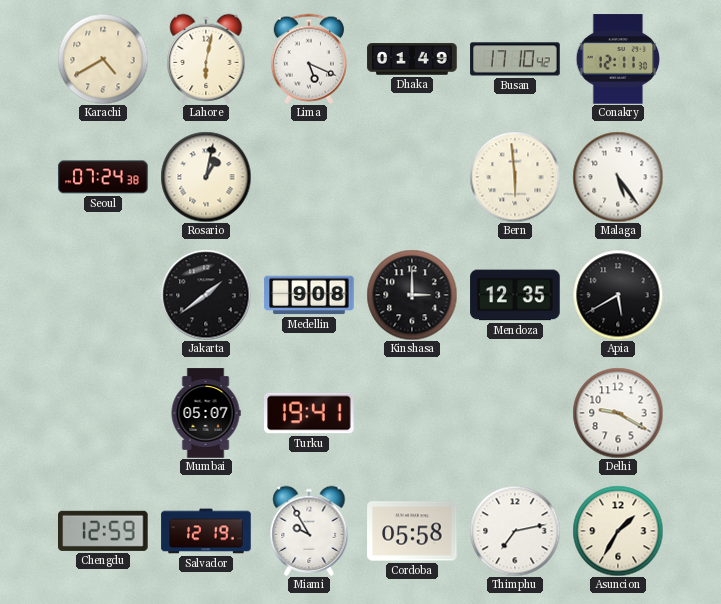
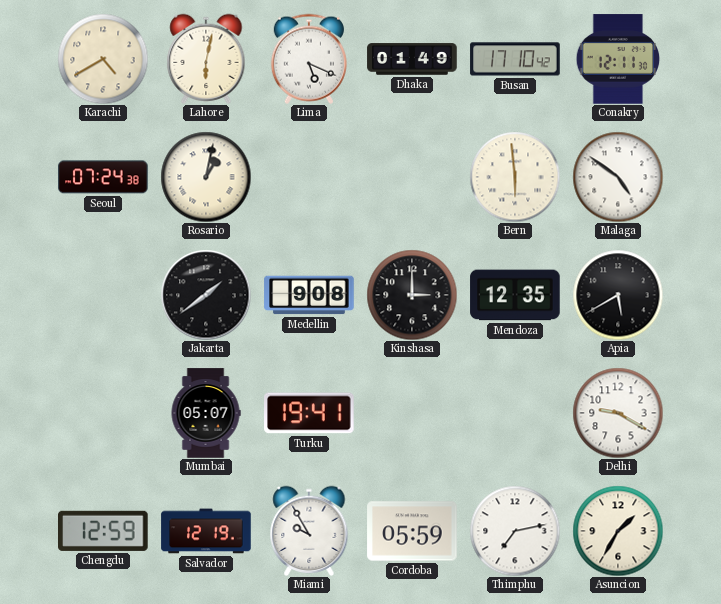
Malaga: 5:24 -> 4:51 (618, 177)
Cordoba: 05:58 -> 05:59 (412, 531)
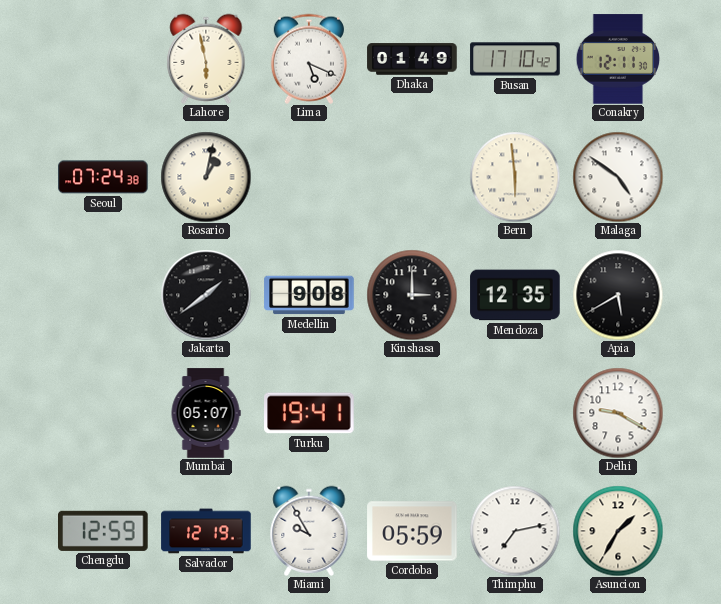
Karachi: 4:40 -> none (103, 59)
Lahore: 6:02 -> 5:58 (206, 58)
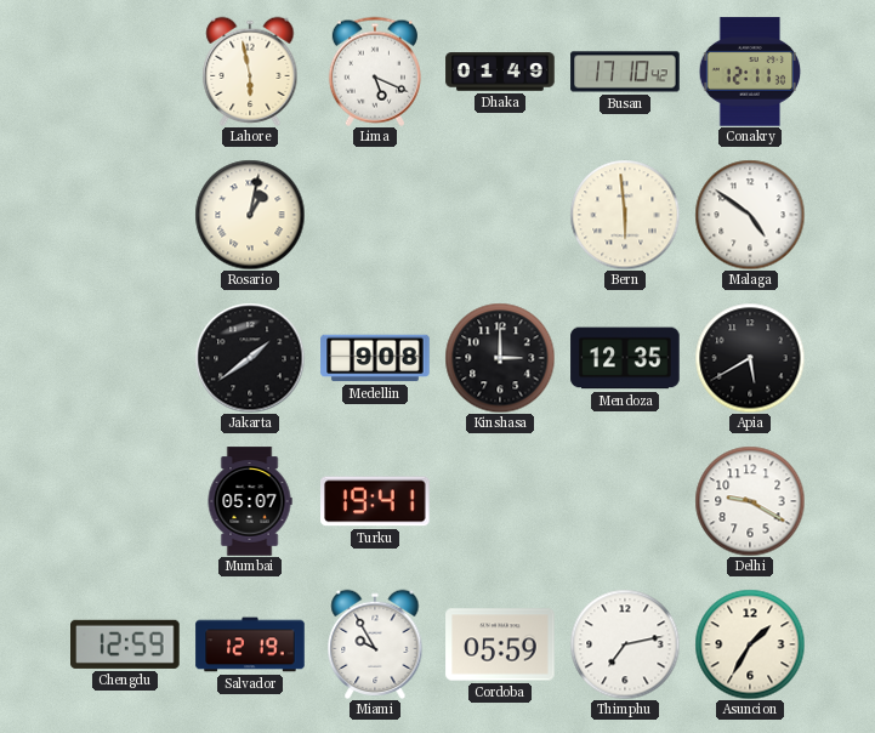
Seoul: 07:24 -> none (103, 177)
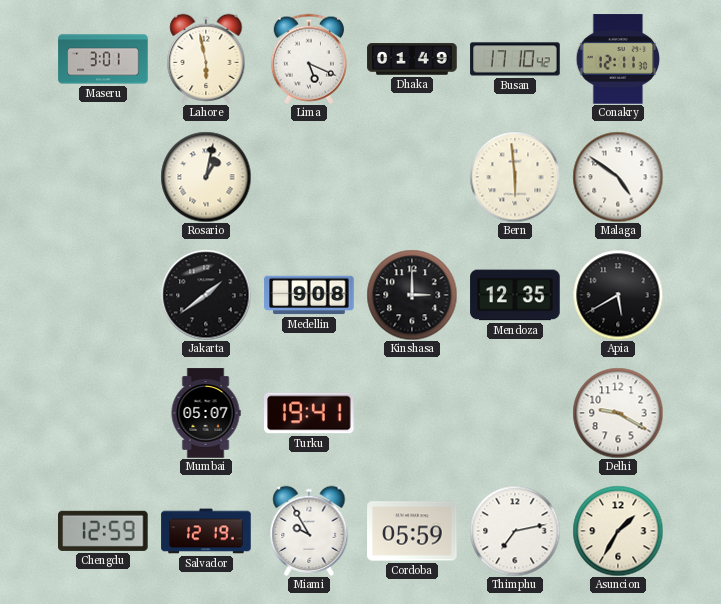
Maseru: none -> 3:01 (103, 59)
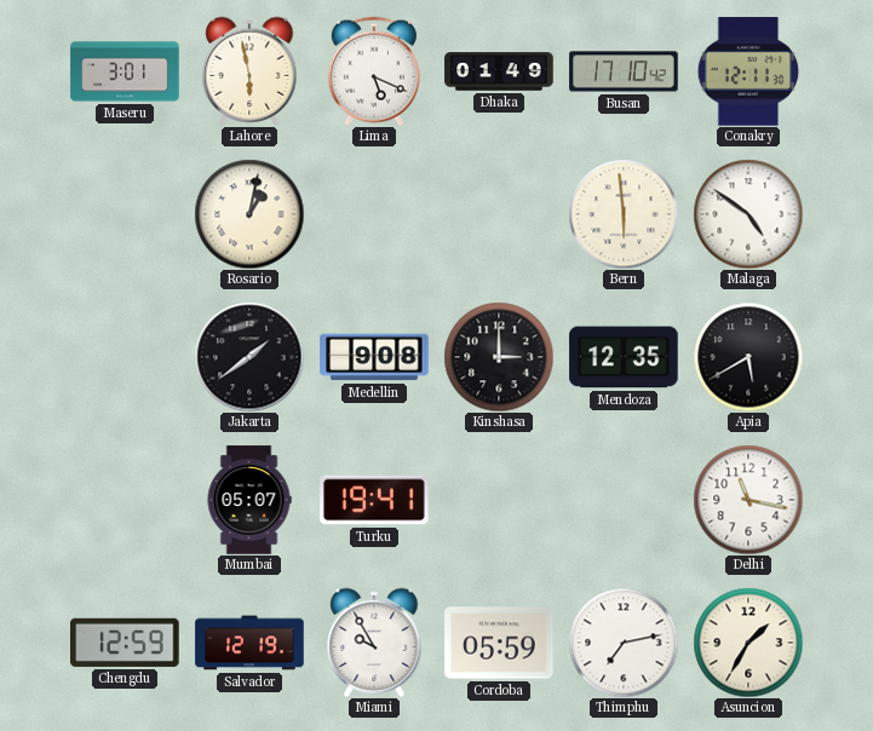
Delhi: 9:20 -> 11:17 (748, 500)
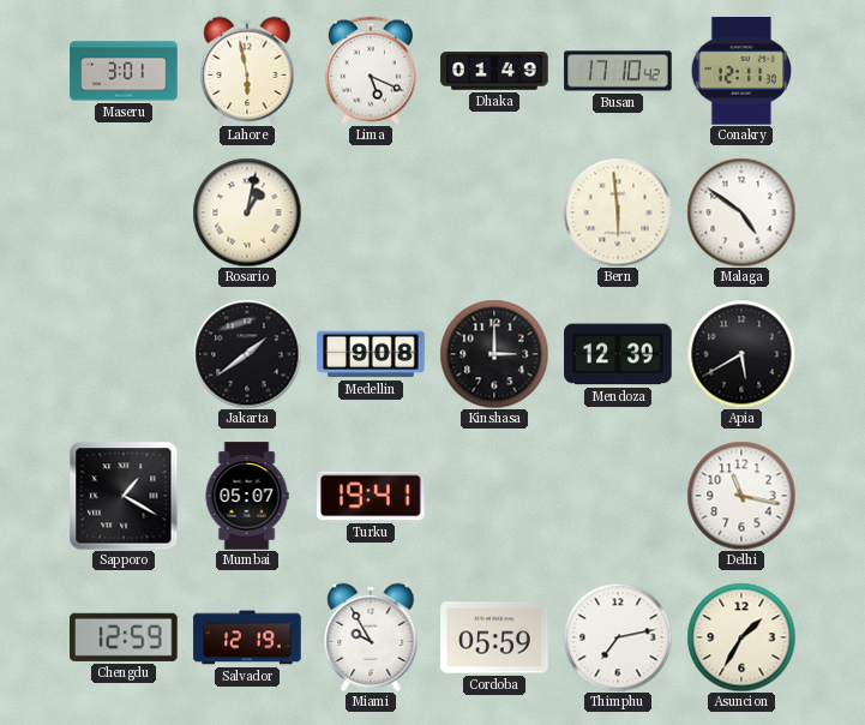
Mendoza: 12:35 -> 12:39 (618, 354)
Sapporo: none -> 1:20 (124, 496)
